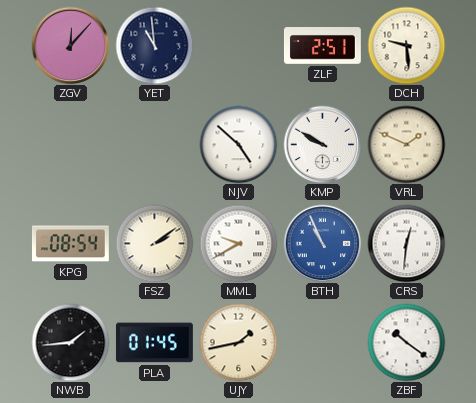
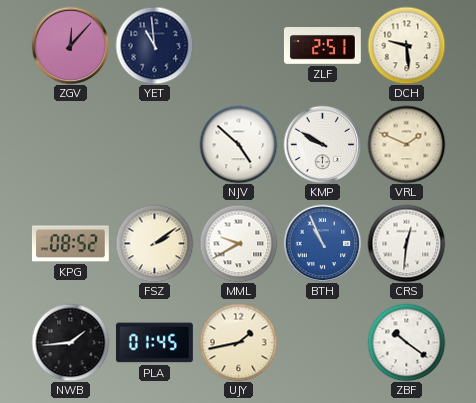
KPG: 08:54 -> 08:52 (70, 244)
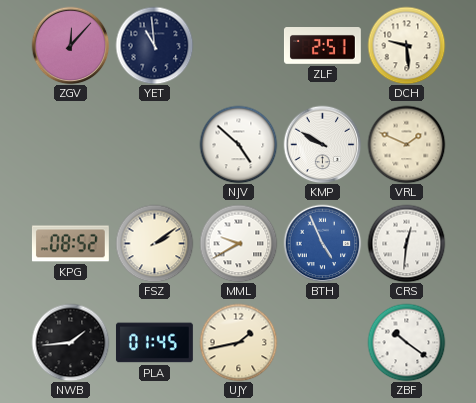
BTH: 10:56 -> 4:56 (322, 243)
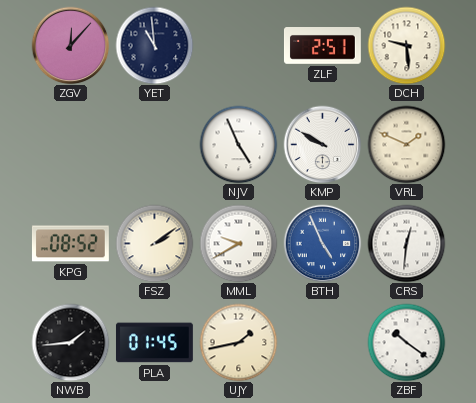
NJV: 4:52 -> 4:56 (238, 144)
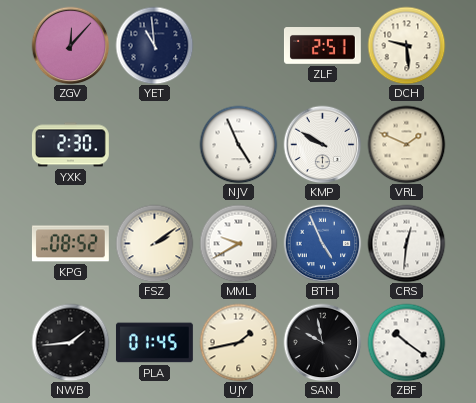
YXK: none -> 2:30 (70, 145)
SAN: none -> 9:58 (322, 342)
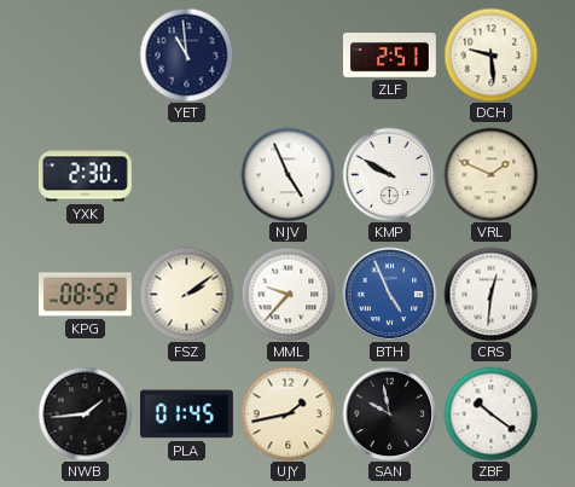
ZGV: 12:07 -> none (70, 45)
MML: 9:40 -> 9:37 (287, 294)
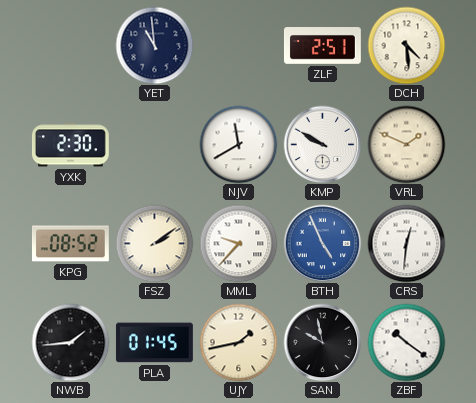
DCH: 9:29 -> 4:29 (406, 45)
NJV: 4:56 -> 11:40 (238, 144)
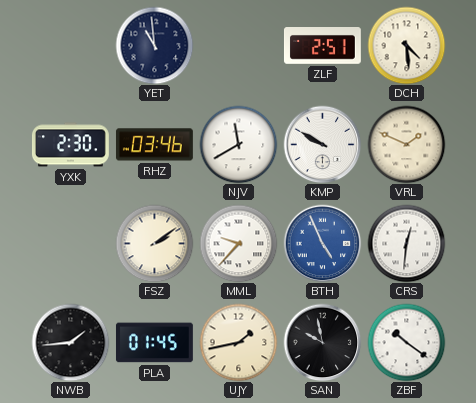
RHZ: none -> 03:46 (154, 145)
KPG: 08:52 -> none (70, 244)
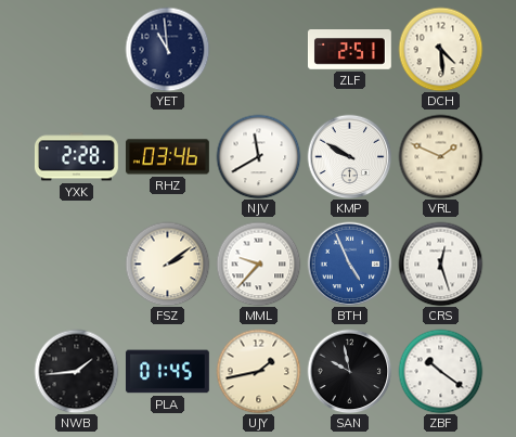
YXK: 2:30 -> 2:28 (76, 157)
CRS: 12:31 -> 12:27 (440, 264)
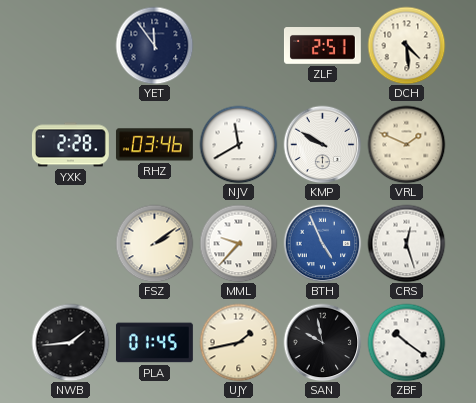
YET: 10:59 -> 11:54 (154, 45)
